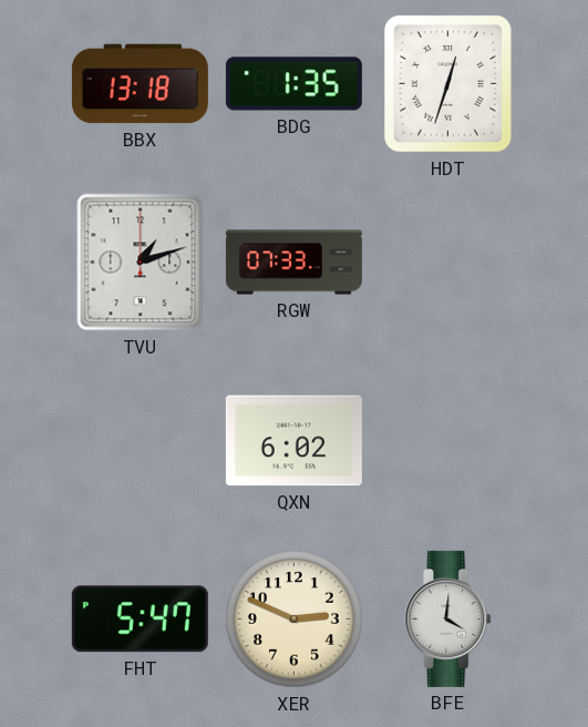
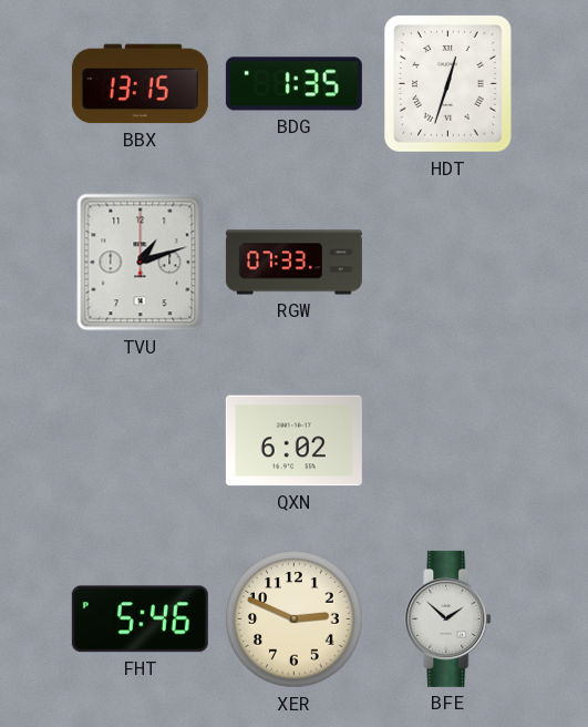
BBX: 13:18 -> 13:15 (140, 84)
FHT: 5:47 -> 5:46 (140, 620)
BFE: 4:01 -> 1:52 (448, 618)
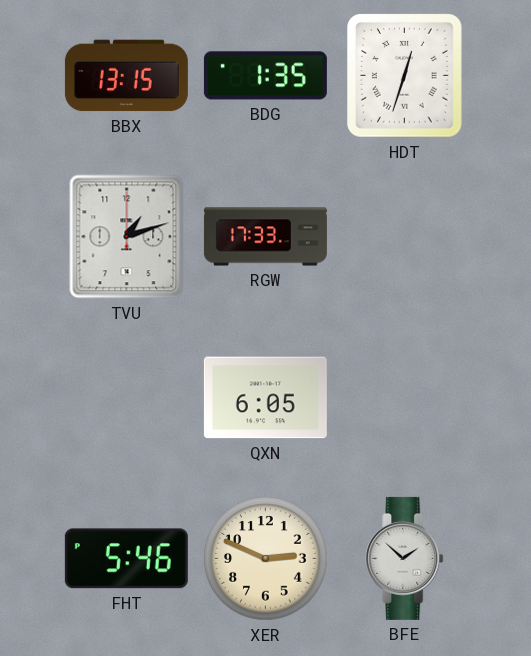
RGW: 07:33 -> 17:33 (265, 237)
QXN: 6:02 -> 6:05 (265, 398)
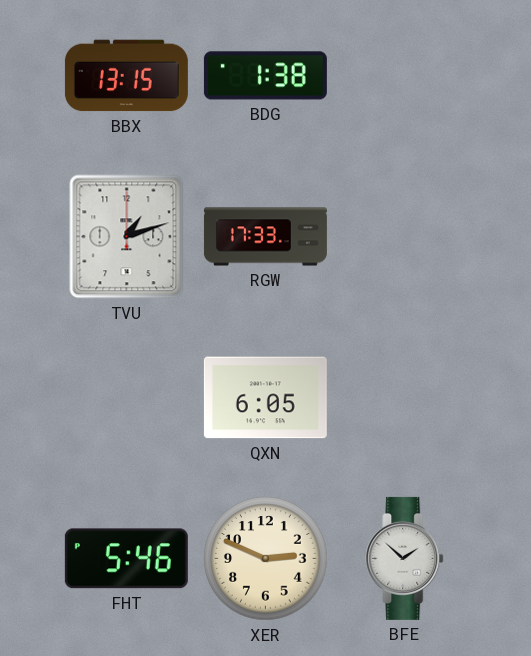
BDG: 1:35 -> 1:38 (265, 76)
HDT: 12:33 -> none (405, 76)
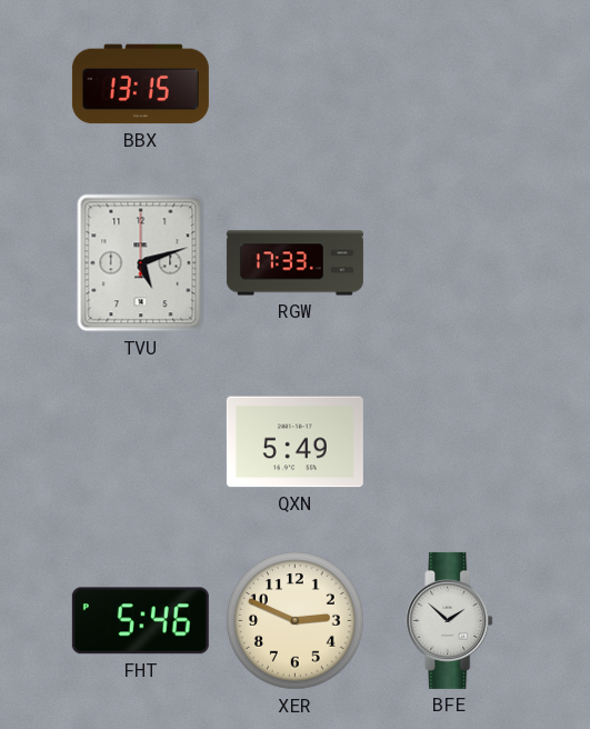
BDG: 1:38 -> none (265, 76)
TVU: 1:12 -> 5:12 (141, 263)
QXN: 6:05 -> 5:49 (294, 442)
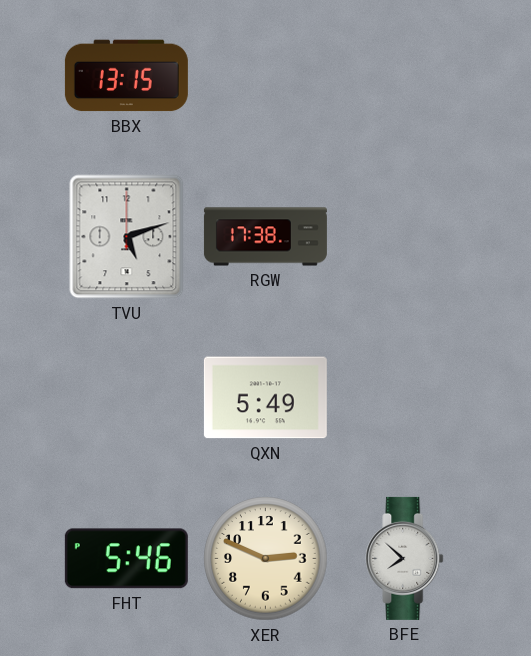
RGW: 17:33 -> 17:38 (265, 237)
BFE: 1:52 -> 7:52 (405, 558)
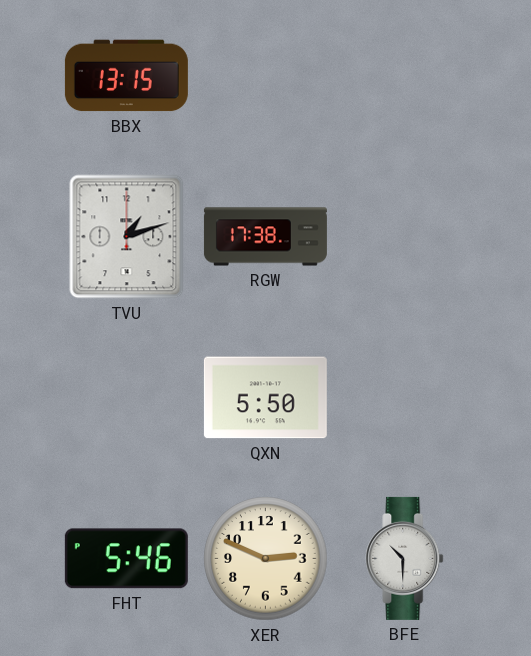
TVU: 5:12 -> 1:12 (127, 237)
QXN: 5:49 -> 5:50 (265, 398)
BFE: 7:52 -> 10:30 (405, 558)
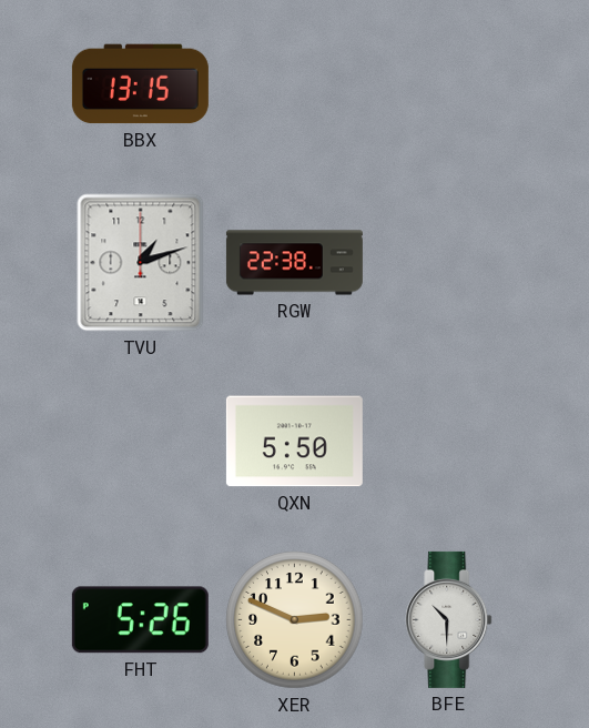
RGW: 17:38 -> 22:38 (294, 263)
FHT: 5:46 -> 5:26 (140, 620)
